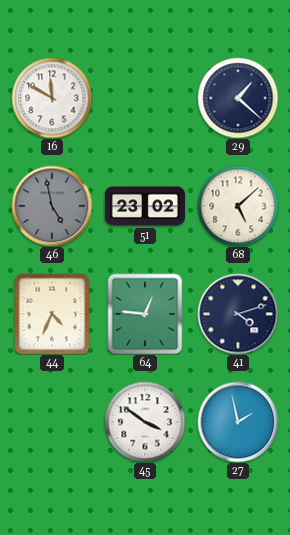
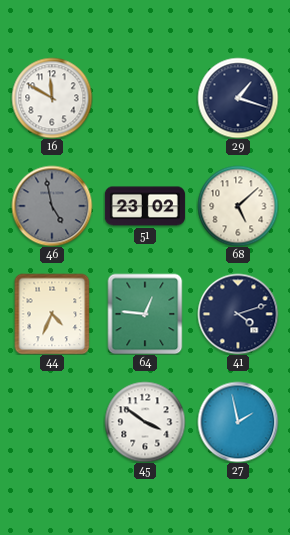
29: 1:22 -> 1:18 (238, 98)
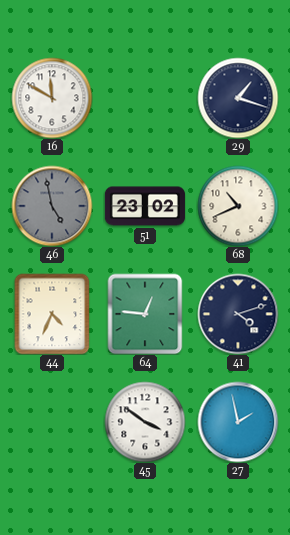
68: 5:08 -> 10:41 (238, 206)
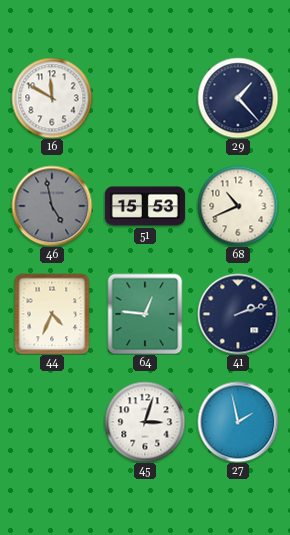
29: 1:18 -> 1:23 (238, 98)
51: 23:02 -> 15:53 (145, 206)
41: 4:12 -> 2:12 (238, 314)
45: 3:51 -> 3:03 (145, 422)
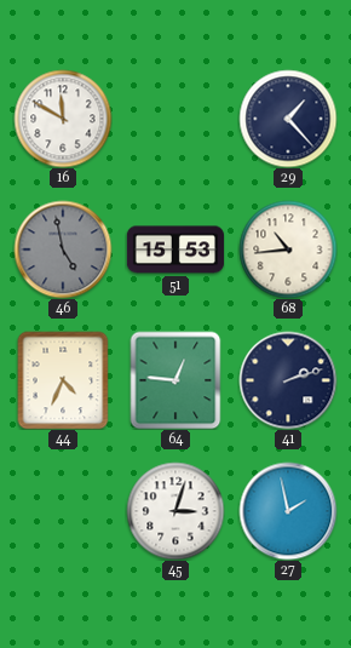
68: 10:41 -> 10:44 (288, 250)
